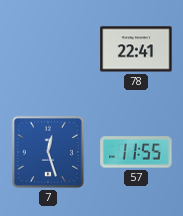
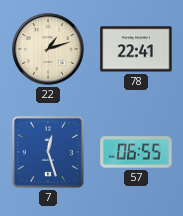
22: none -> 1:12 (48, 49)
57: 11:55 -> 06:55 (136, 152)
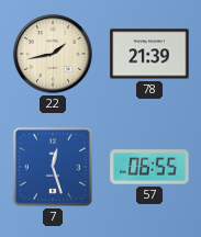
22: 1:12 -> 1:43 (53, 54)
78: 22:41 -> 21:39 (149, 54)
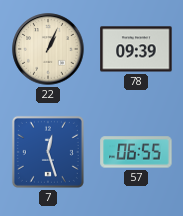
22: 1:43 -> 1:04 (48, 49)
78: 21:39 -> 09:39 (136, 49)
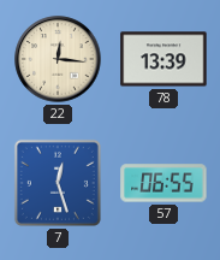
22: 1:04 -> 12:16 (58, 59)
78: 09:39 -> 13:39 (163, 59)
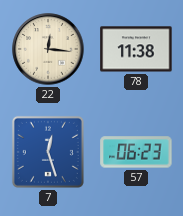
78: 13:39 -> 11:38 (136, 49)
57: 06:55 -> 06:23 (136, 152)
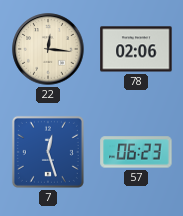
78: 11:38 -> 02:06 (136, 49)
